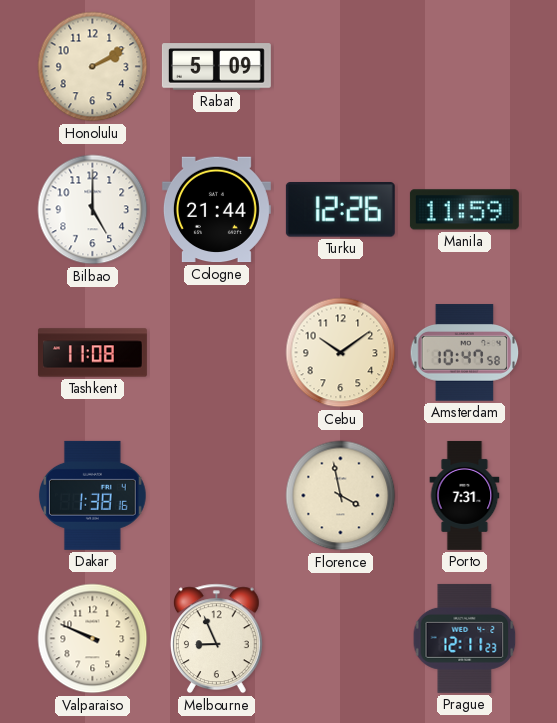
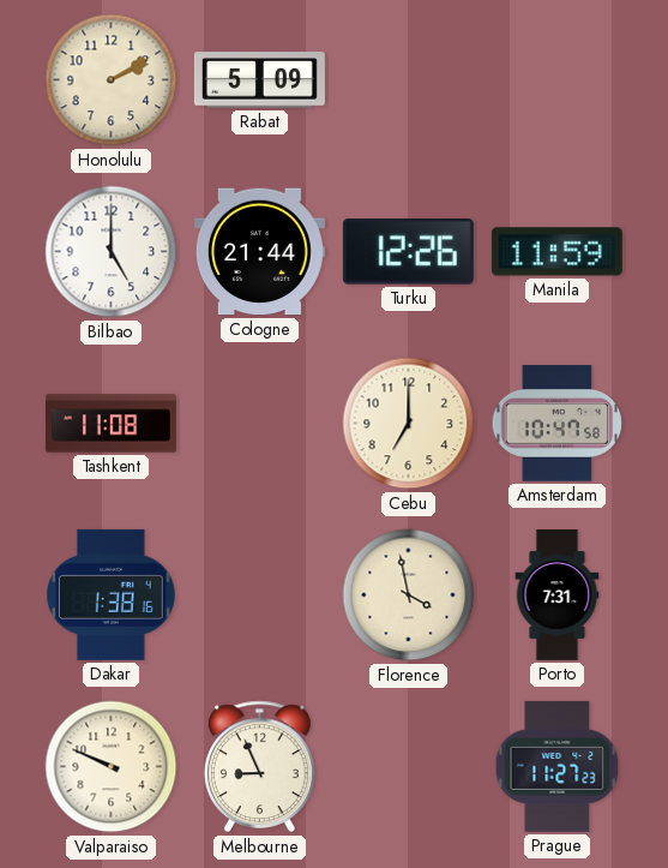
Cebu: 10:09 -> 7:00 (409, 424)
Prague: 12:11 -> 11:27 (558, 766)
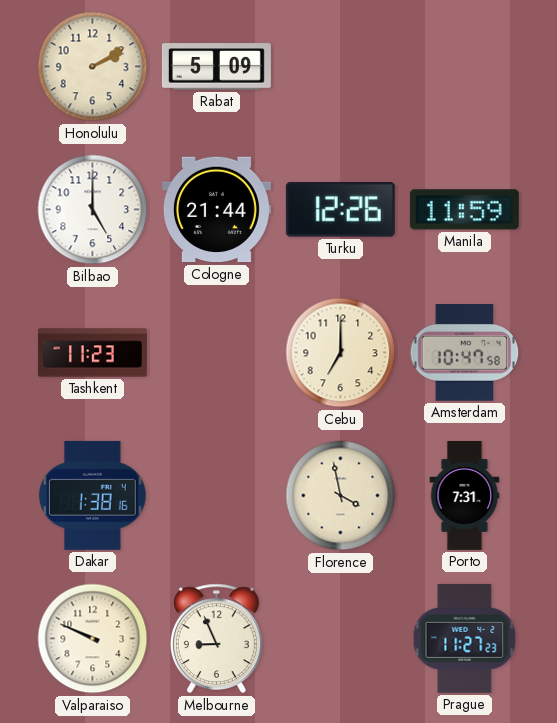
Tashkent: 11:08 -> 11:23 (92, 353)
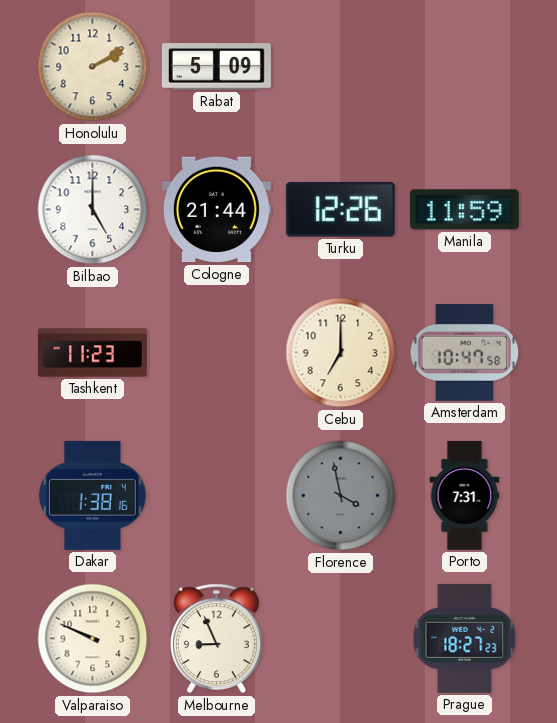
Florence dial: cream -> grey (341, 496)
Prague: 11:27 -> 18:27 (465, 638)
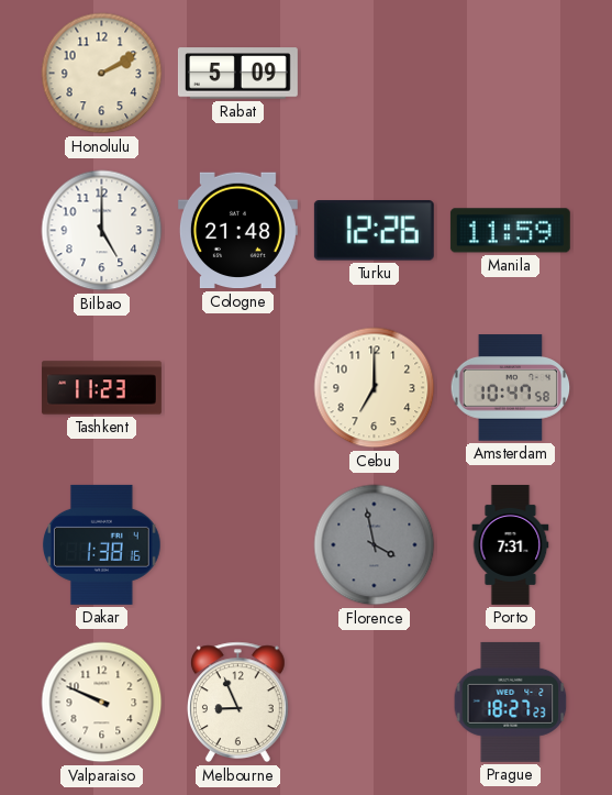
Cologne: 21:44 -> 21:48 (237, 231)
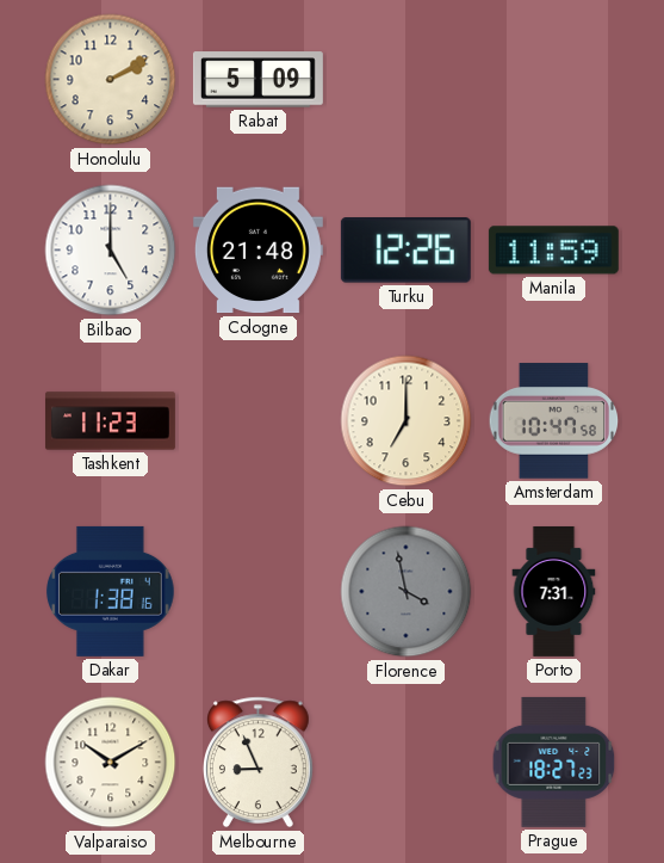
Valparaiso: 9:49 -> 10:10 (111, 763)
